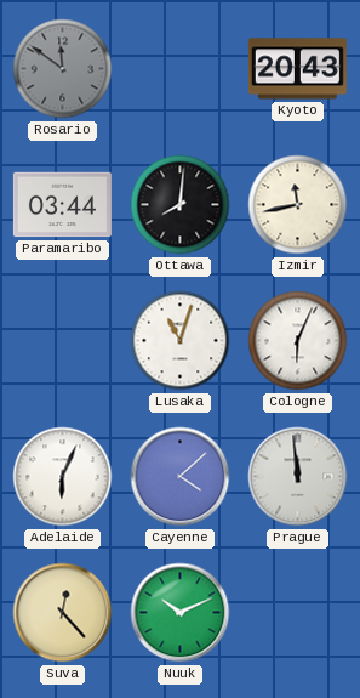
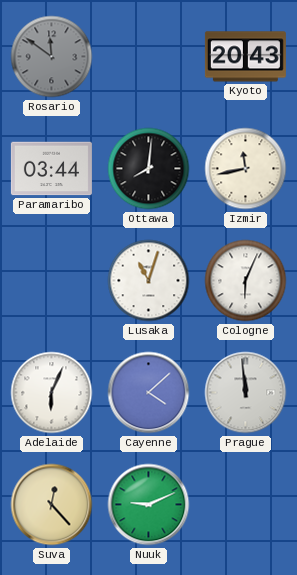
Nuuk: 10:11 -> 9:11 (149, 505)
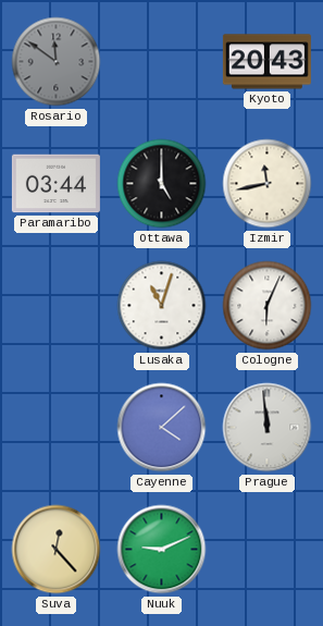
Ottawa: 8:01 -> 5:00 (162, 184)
Adelaide: 6:04 -> none (52, 393)
